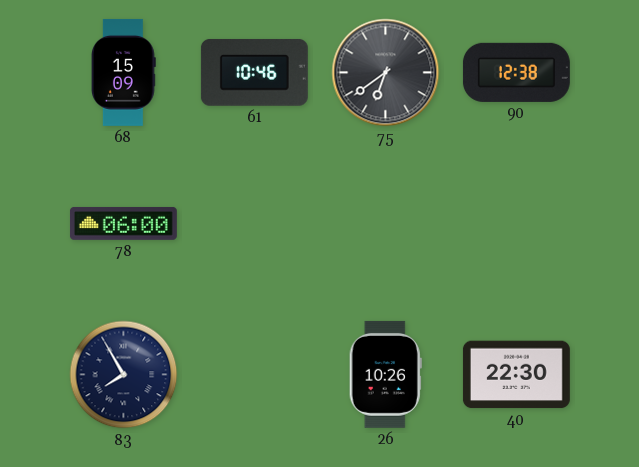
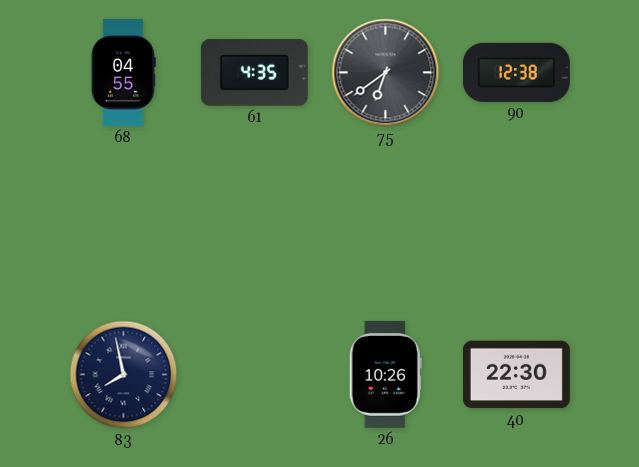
68: 15:09 -> 04:55 (124, 72)
61: 10:46 -> 4:35 (254, 72)
78: 06:00 -> none (123, 223)
83: 7:55 -> 7:58 (124, 375)
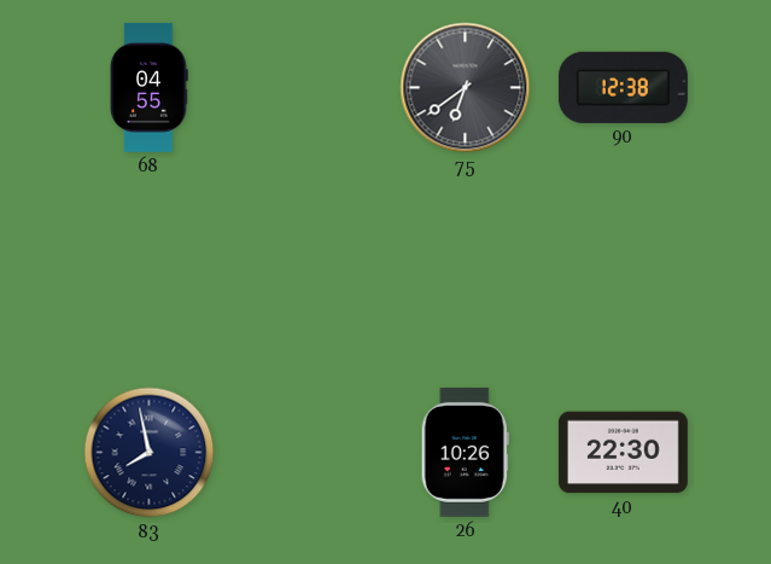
61: 4:35 -> none (254, 72)
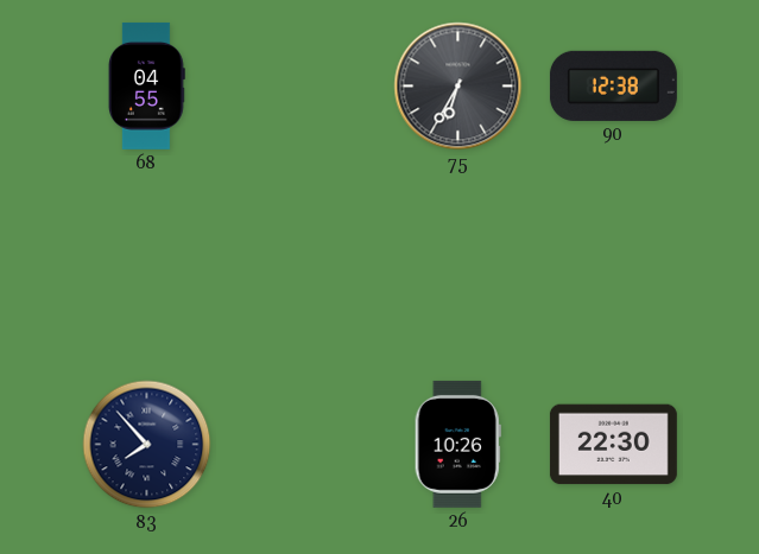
75: 6:39 -> 6:35 (458, 87)
83: 7:58 -> 7:53 (147, 445)
